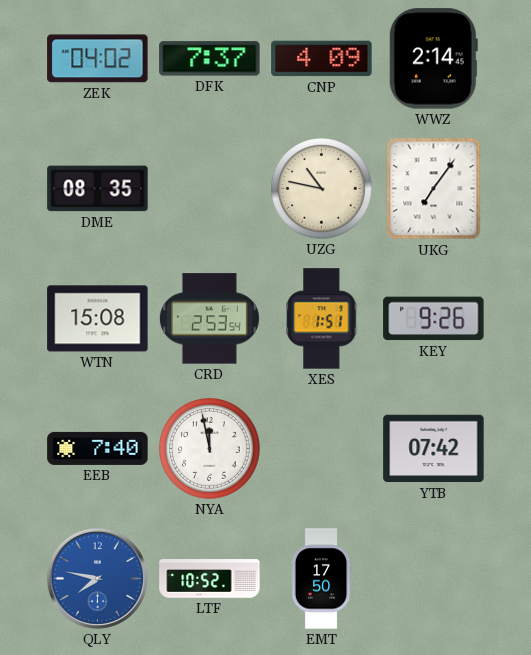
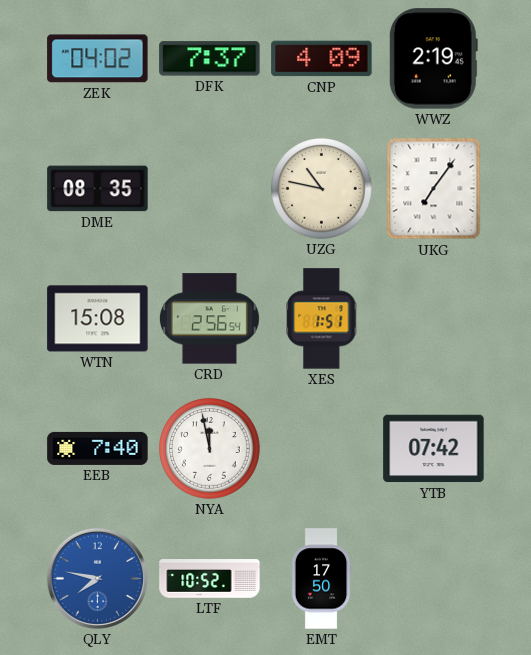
WWZ: 2:14 -> 2:19 (433, 59)
CRD: 2:53 -> 2:56 (209, 319)
KEY: 9:26 -> none (434, 319)
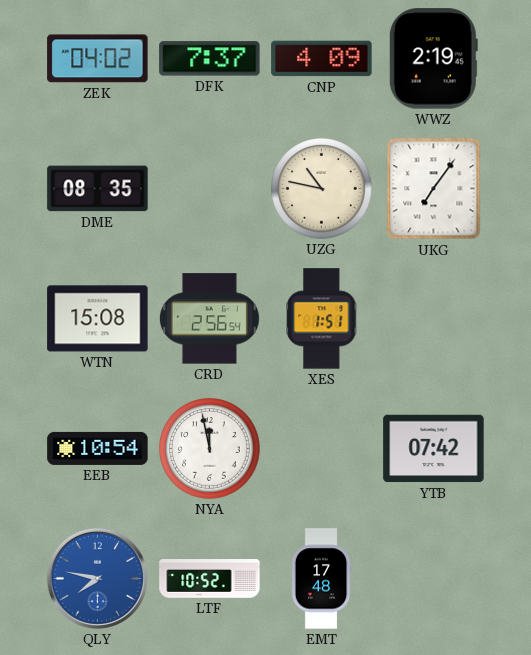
EEB: 7:40 -> 10:54 (98, 448)
EMT: 17:50 -> 17:48 (321, 579)
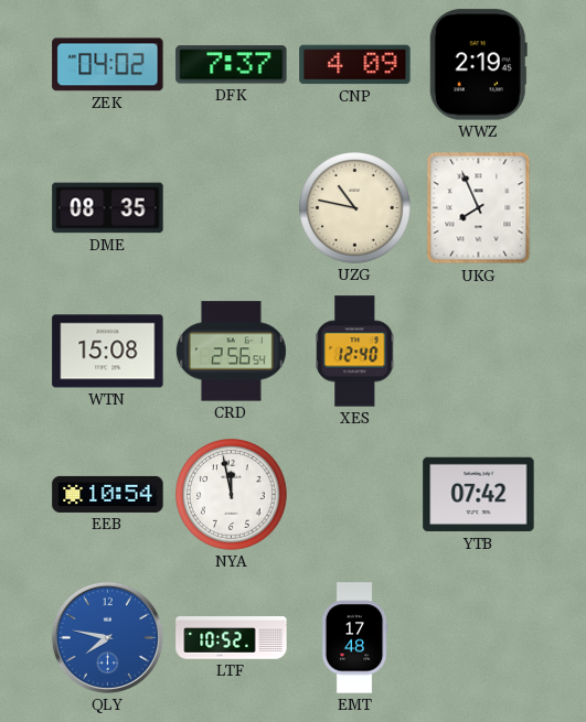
UKG: 7:06 -> 7:56 (479, 208)
XES: 1:51 -> 12:40 (355, 352)
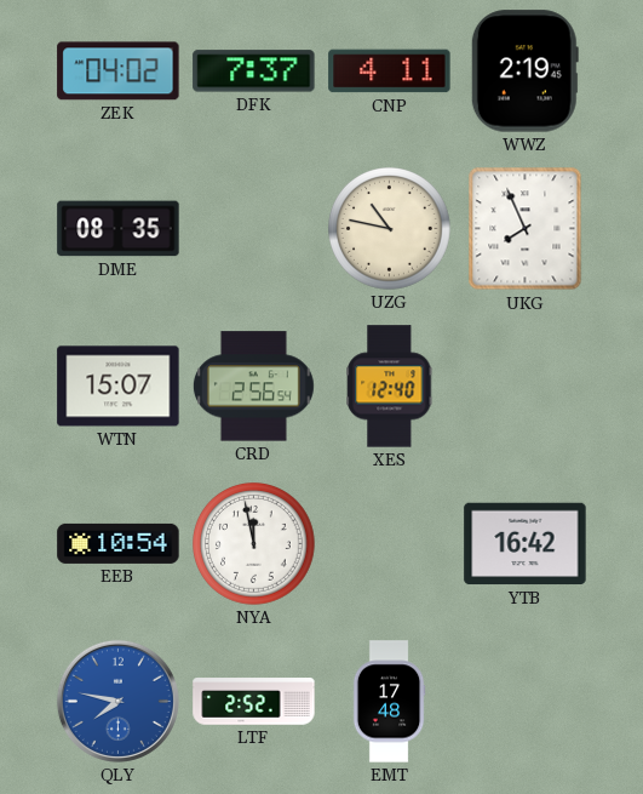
CNP: 4:09 -> 4:11 (390, 72)
WTN: 15:08 -> 15:07 (119, 387)
YTB: 07:42 -> 16:42 (526, 544)
LTF: 10:52 -> 2:52 (254, 702)
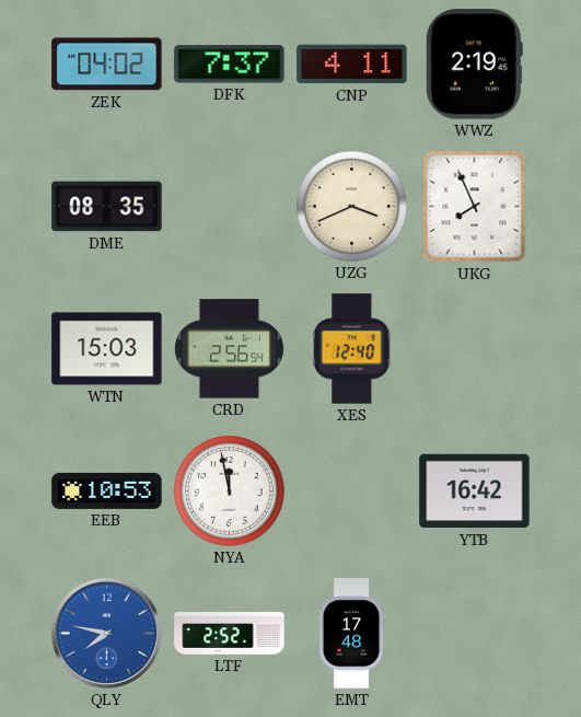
UZG: 10:47 -> 3:41 (352, 207)
WTN: 15:07 -> 15:03 (107, 349)
EEB: 10:54 -> 10:53 (107, 490)
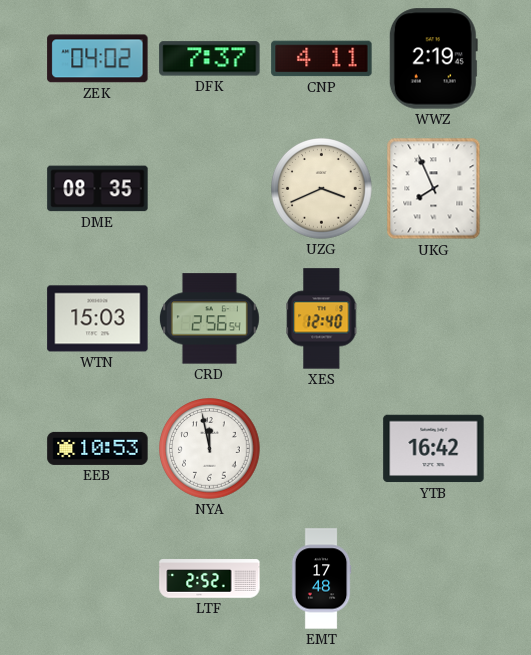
QLY: 7:47 -> none (106, 633)
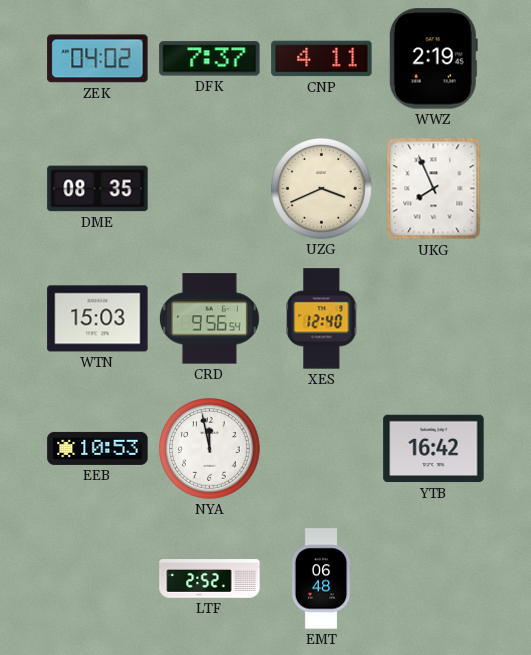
CRD: 2:56 -> 9:56 (209, 319)
EMT: 17:48 -> 06:48 (321, 579)
